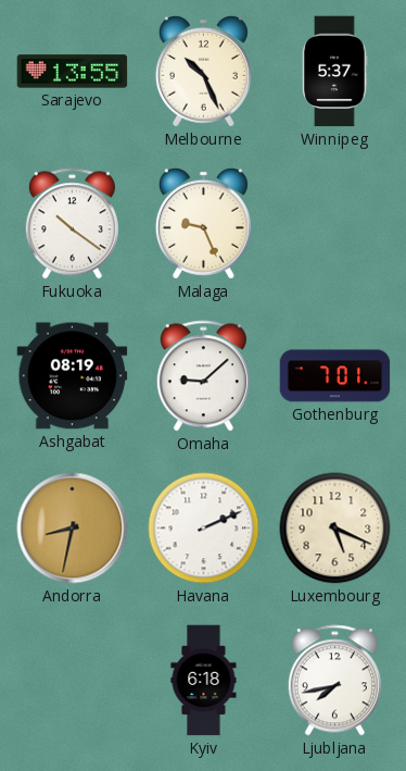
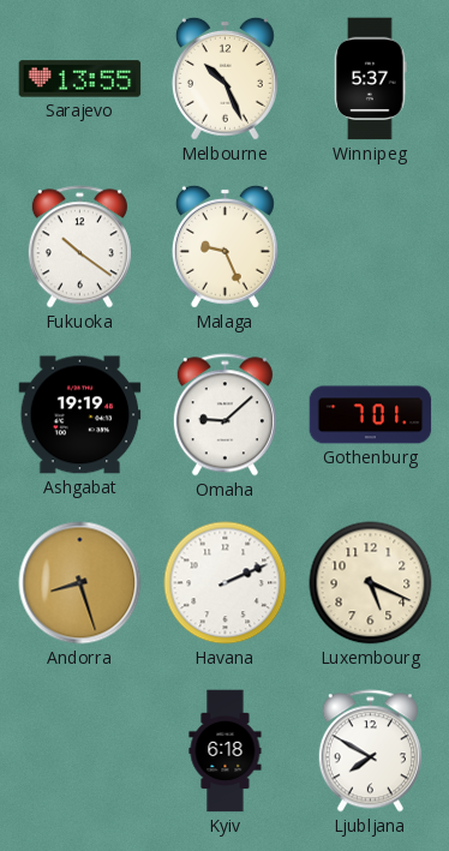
Ashgabat: 08:19 -> 19:19 (80, 415)
Andorra: 8:32 -> 8:27 (80, 583)
Ljubljana: 7:43 -> 7:50 (370, 751)
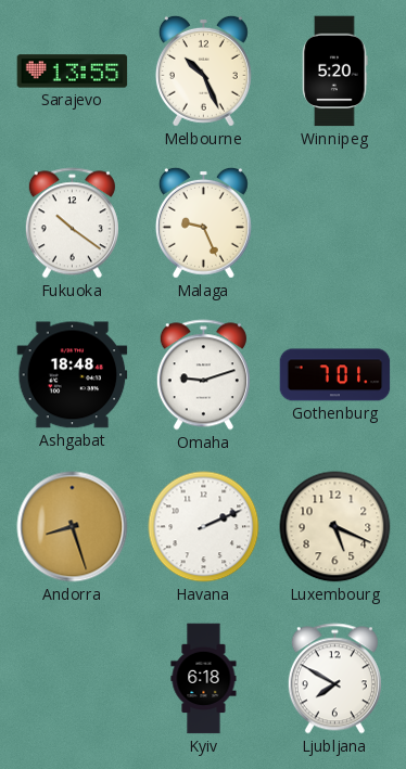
Winnipeg: 5:37 -> 5:20 (335, 72)
Ashgabat: 19:19 -> 18:48 (73, 375)
Omaha: 9:08 -> 9:12 (203, 375)
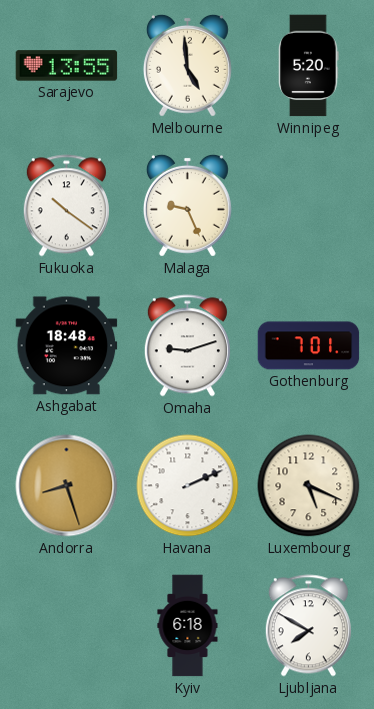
Melbourne: 10:26 -> 4:59 (187, 65)
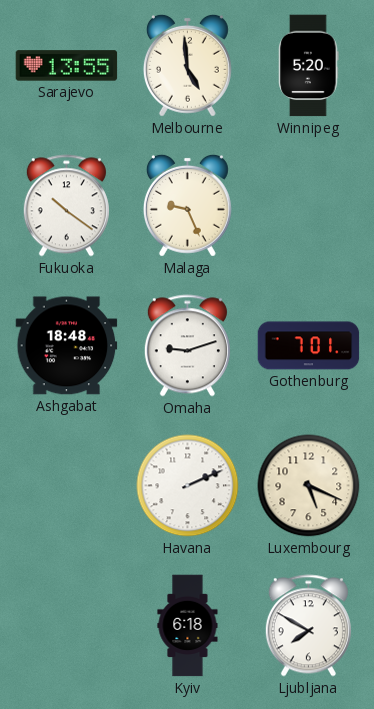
Andorra: 8:27 -> none (67, 486)
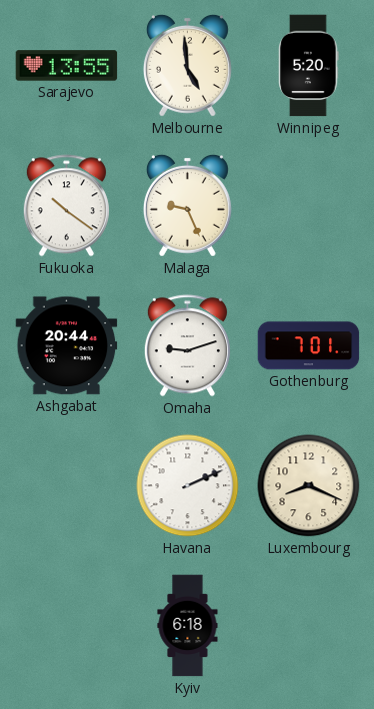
Ashgabat: 18:48 -> 20:44 (67, 346)
Luxembourg: 5:19 -> 8:19 (309, 486)
Ljubljana: 7:50 -> none (308, 626)
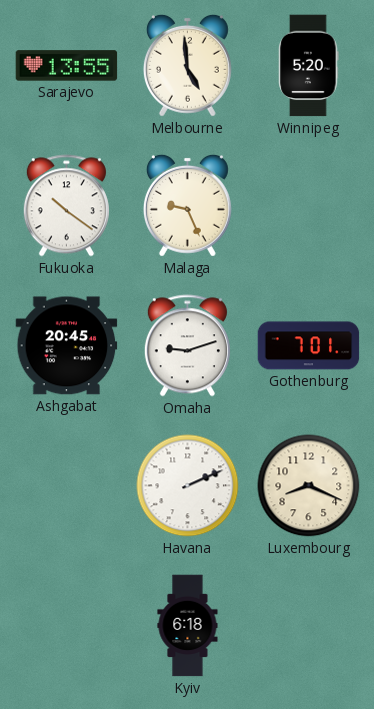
Ashgabat: 20:44 -> 20:45 (67, 346)
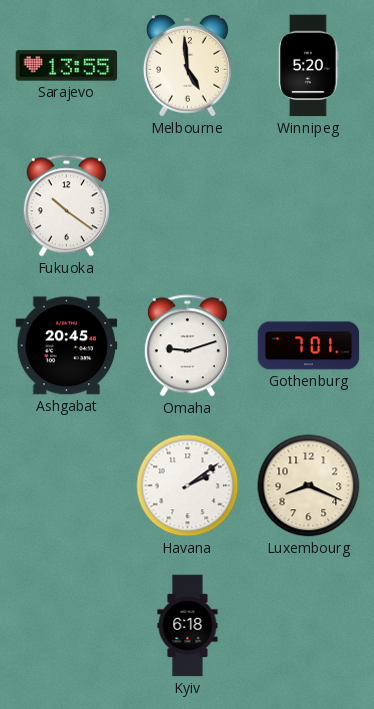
Malaga: 9:26 -> none (187, 205)
Havana: 2:11 -> 2:09 (188, 486)
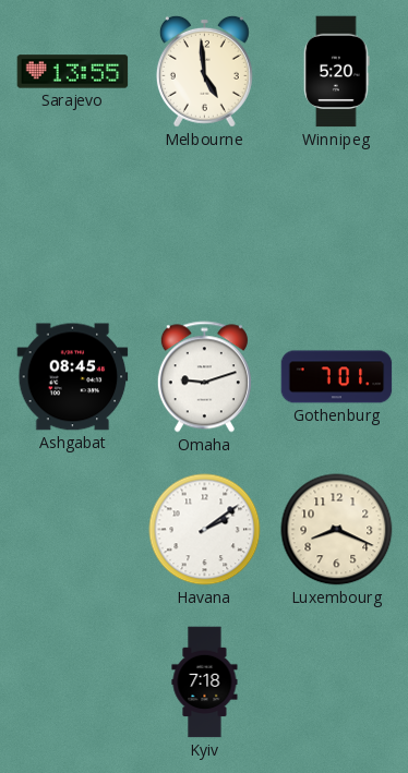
Fukuoka: 10:21 -> none (66, 206)
Ashgabat: 20:45 -> 08:45 (73, 377)
Kyiv: 6:18 -> 7:18 (205, 683)
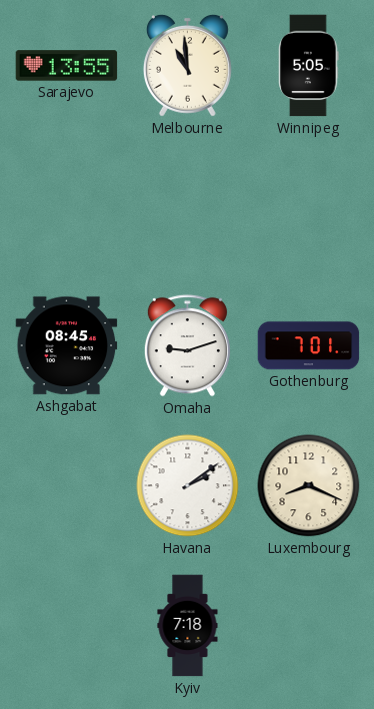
Melbourne: 4:59 -> 10:59 (187, 65)
Winnipeg: 5:20 -> 5:05 (309, 66)
